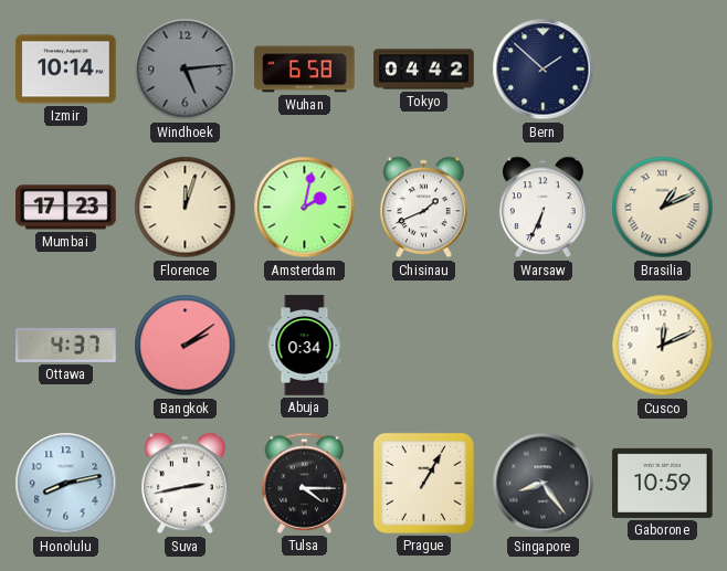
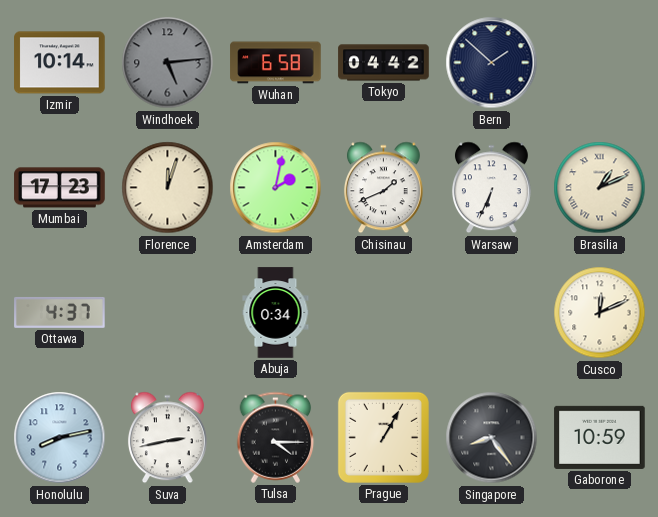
Bangkok: 2:09 -> none (186, 346)
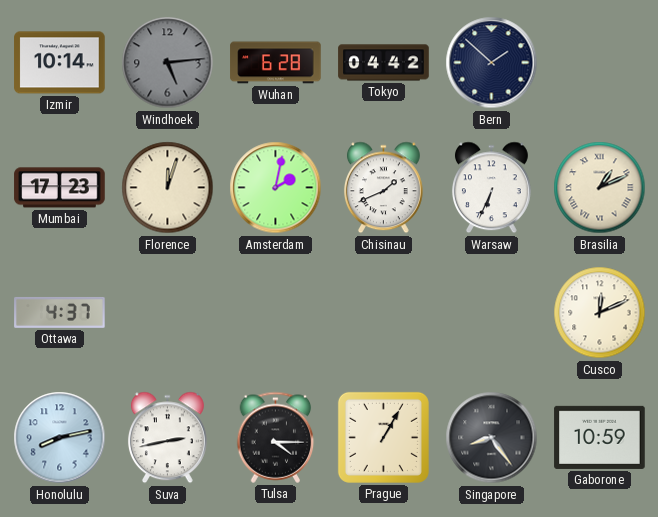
Wuhan: 6:58 -> 6:28 (276, 63)
Abuja: 0:34 -> none (276, 313)
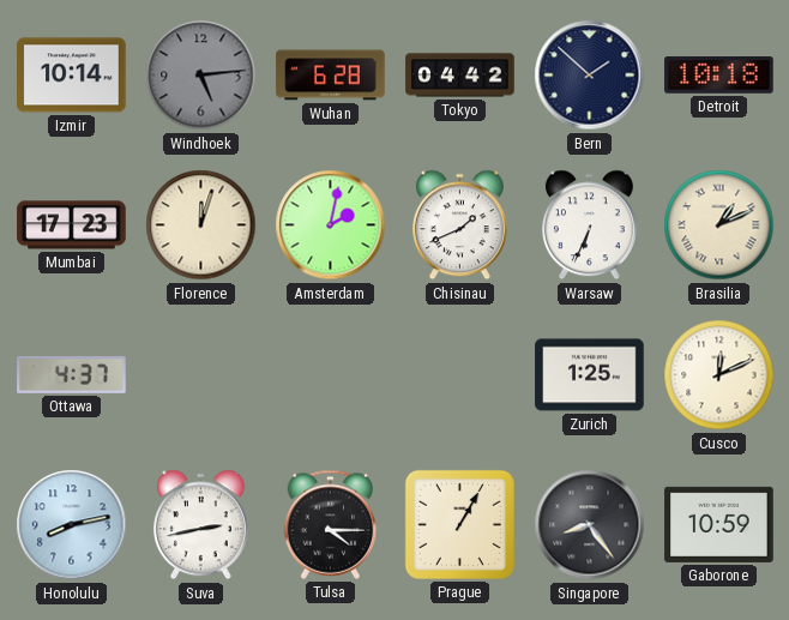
Detroit: none -> 10:18 (719, 76)
Zurich: none -> 1:25 (590, 375)
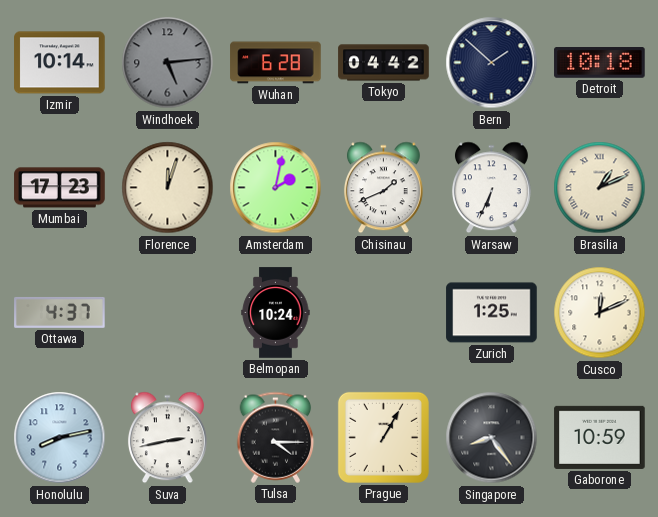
Belmopan: none -> 10:24 (276, 313)
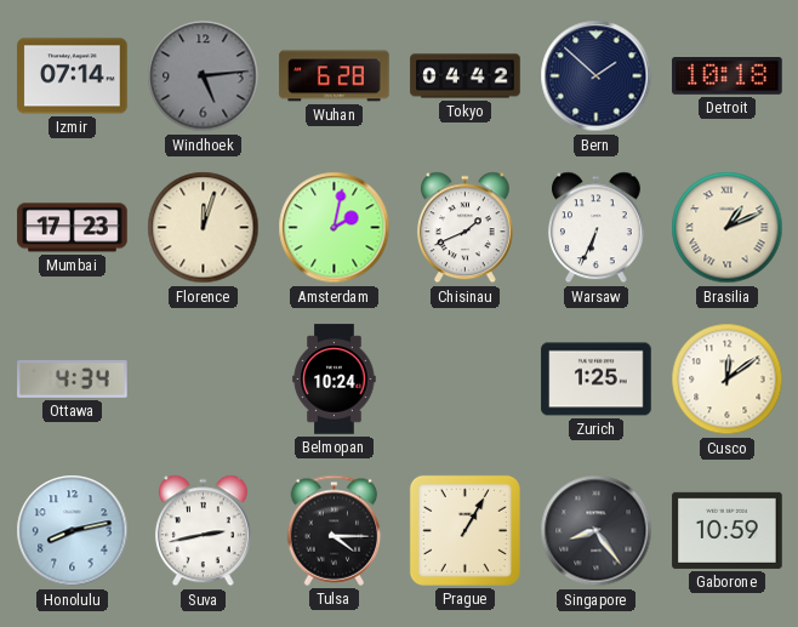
Izmir: 10:14 -> 07:14 (73, 76)
Ottawa: 4:37 -> 4:34 (73, 378)
Cusco: 12:11 -> 12:09 (728, 380)
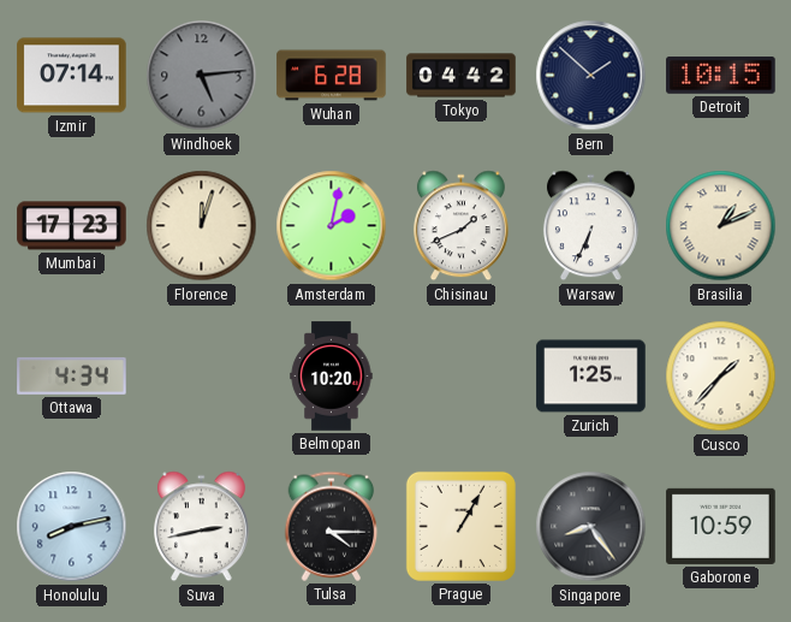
Detroit: 10:18 -> 10:15 (721, 76)
Belmopan: 10:24 -> 10:20 (332, 377)
Cusco: 12:09 -> 1:37 (721, 377)
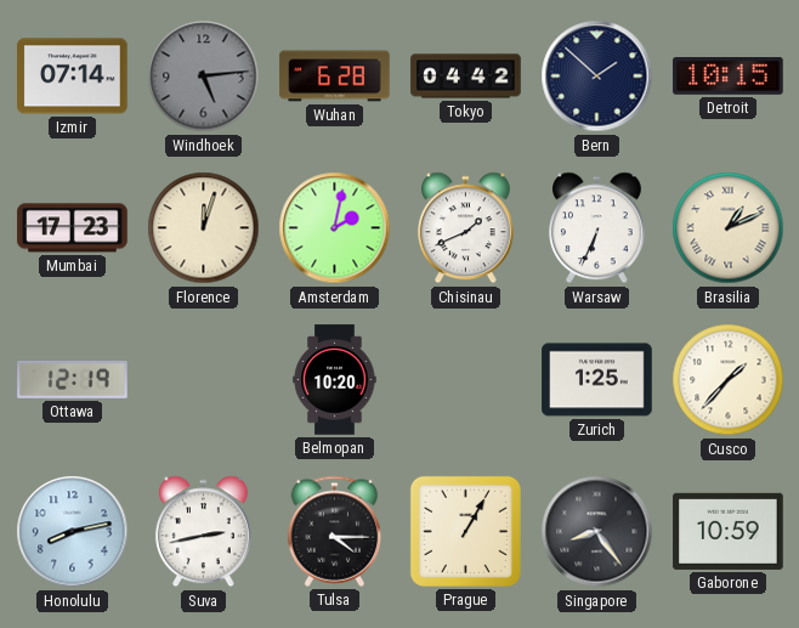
Ottawa: 4:34 -> 12:19 (73, 379)
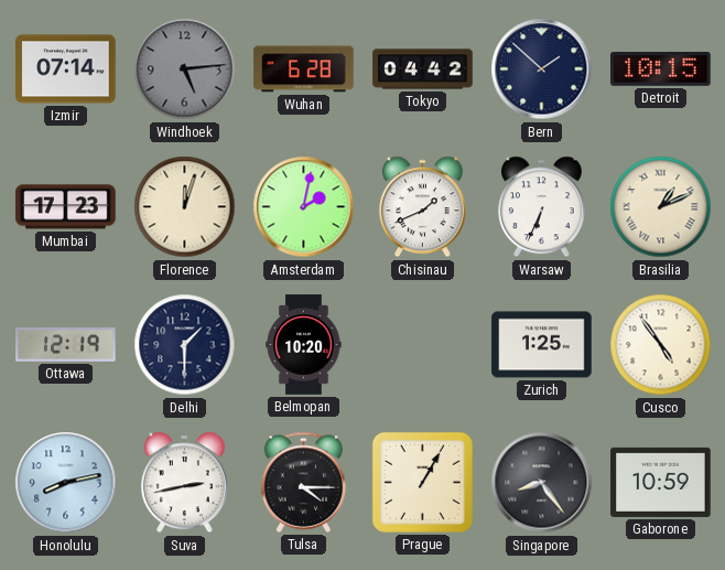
Delhi: none -> 1:30 (185, 345)
Cusco: 1:37 -> 4:54 (661, 345)
